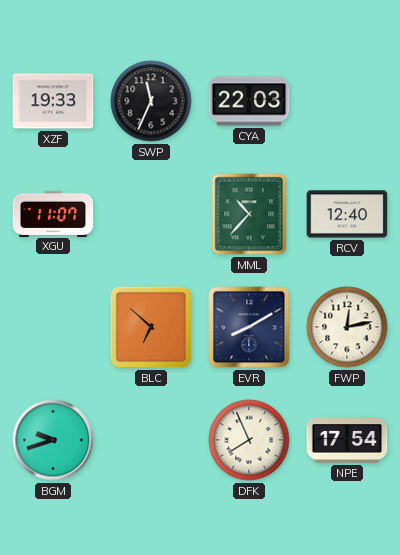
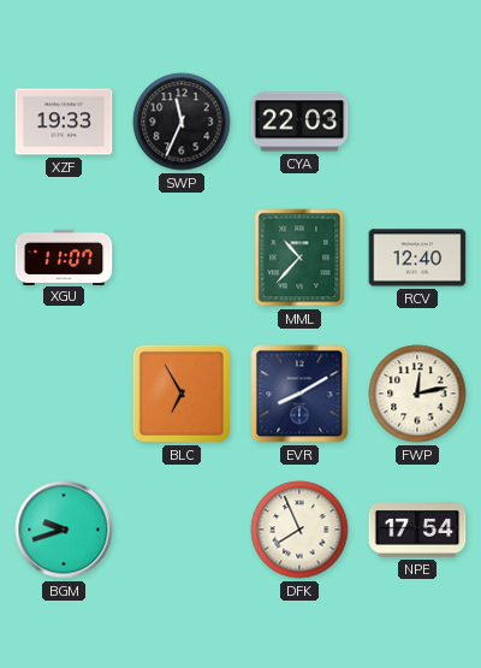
BLC: 6:52 -> 6:55 (182, 394)
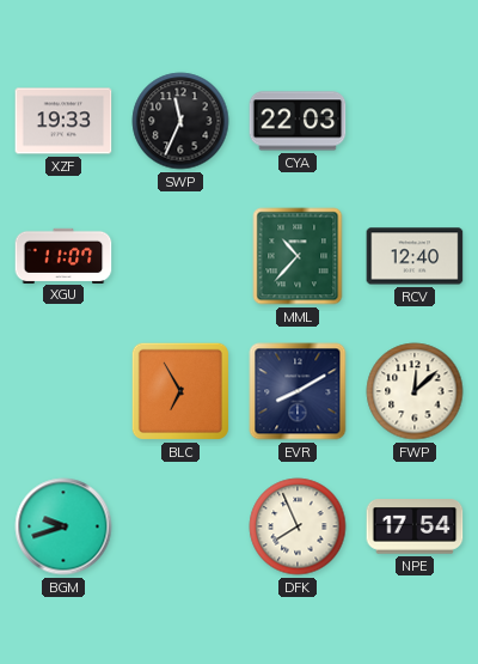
FWP: 12:13 -> 12:08 (415, 391)
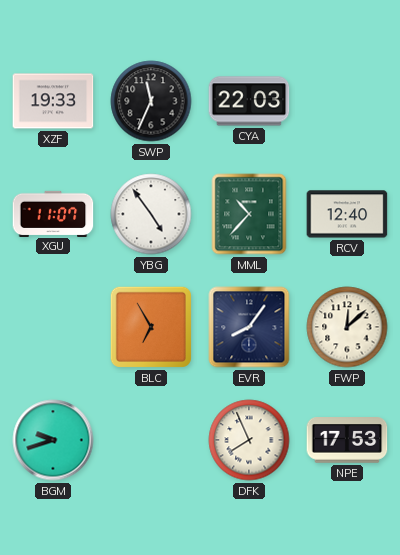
YBG: none -> 4:54 (151, 214)
EVR: 8:10 -> 8:06 (249, 327)
NPE: 17:54 -> 17:53 (347, 440)
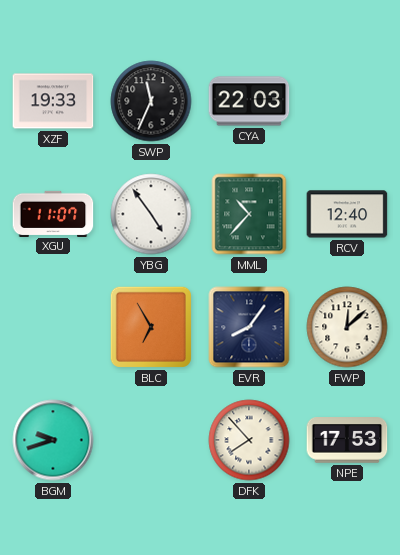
DFK: 7:56 -> 7:53 (249, 440)
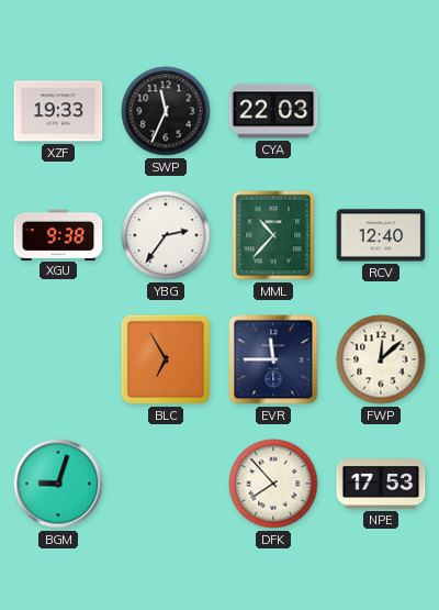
XGU: 11:07 -> 9:38 (58, 234)
YBG: 4:54 -> 2:36 (166, 235)
EVR: 8:06 -> 11:45 (273, 359)
BGM: 9:42 -> 9:03 (58, 484)
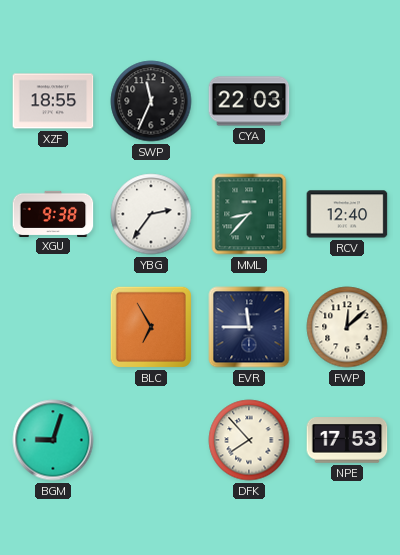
XZF: 19:33 -> 18:55 (53, 101)
MML: 10:37 -> 8:37 (249, 214)
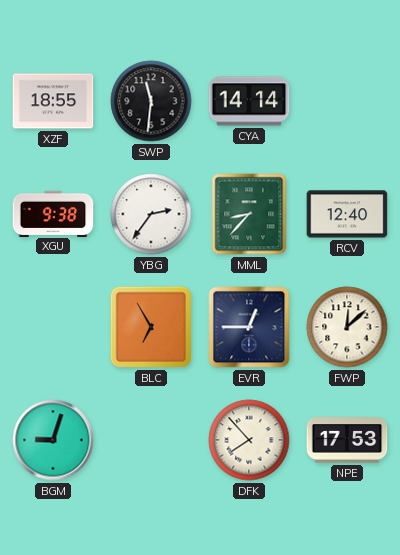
SWP: 11:34 -> 11:31 (151, 101)
CYA: 22:03 -> 14:14 (249, 101)
EVR: 11:45 -> 12:45 (249, 327)
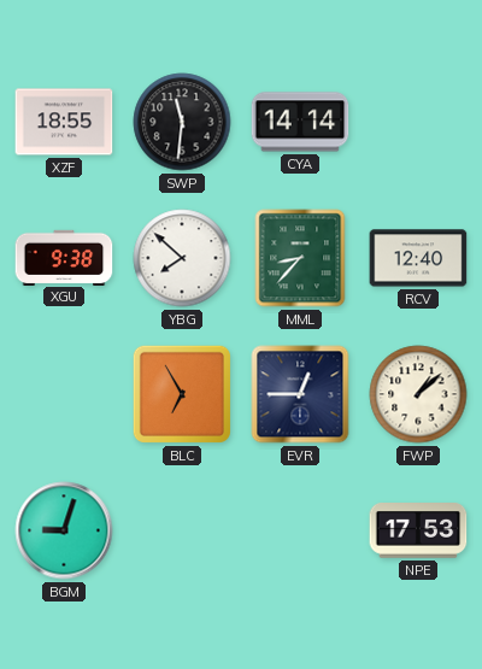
YBG: 2:36 -> 7:52 (182, 258)
FWP: 12:08 -> 1:08 (418, 394)
DFK: 7:53 -> none (249, 440)
